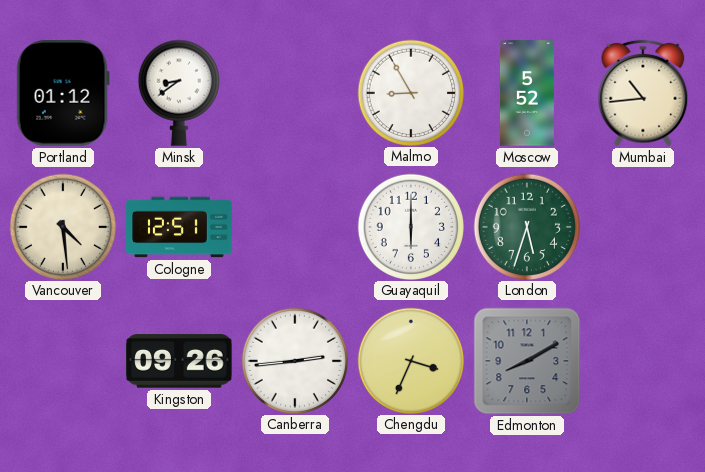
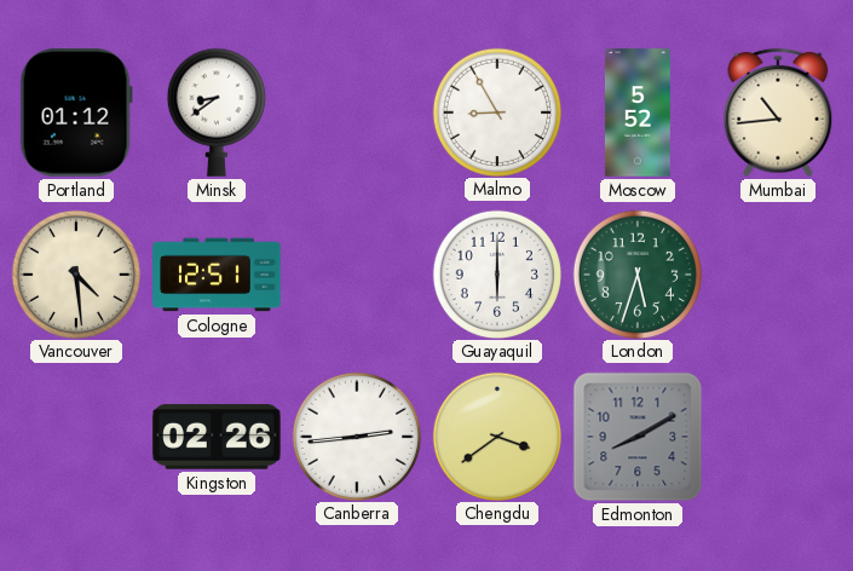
Kingston: 09:26 -> 02:26 (217, 437)
Chengdu: 3:34 -> 3:39 (496, 436)
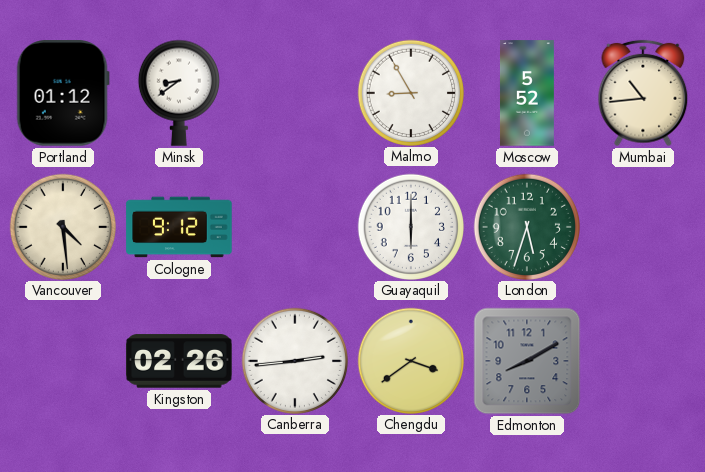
Cologne: 12:51 -> 9:12 (179, 227)
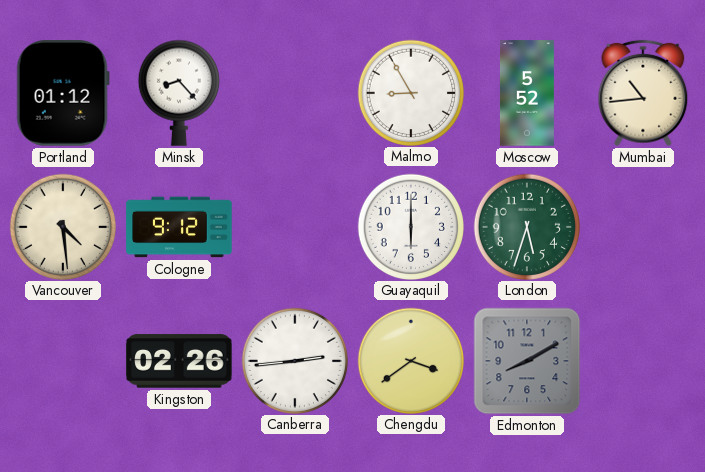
Minsk: 8:39 -> 8:23 (179, 93)
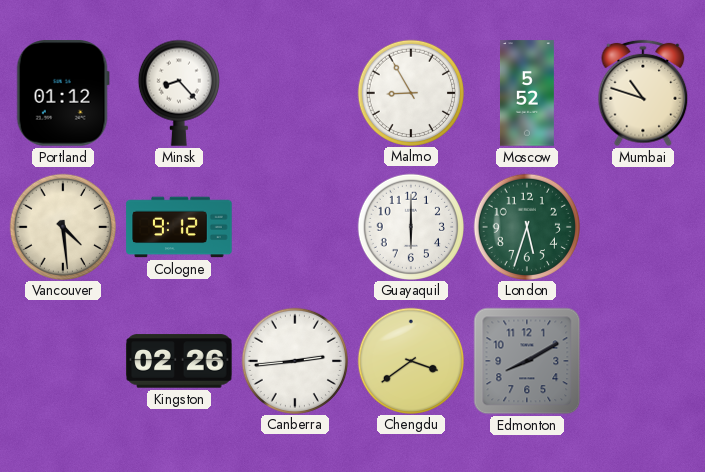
Mumbai: 10:44 -> 10:48 (643, 93)
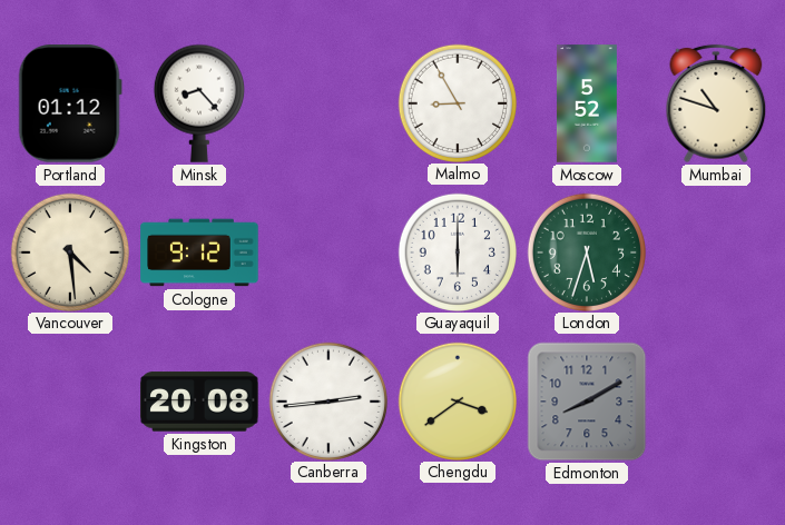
Kingston: 02:26 -> 20:08 (199, 402)
